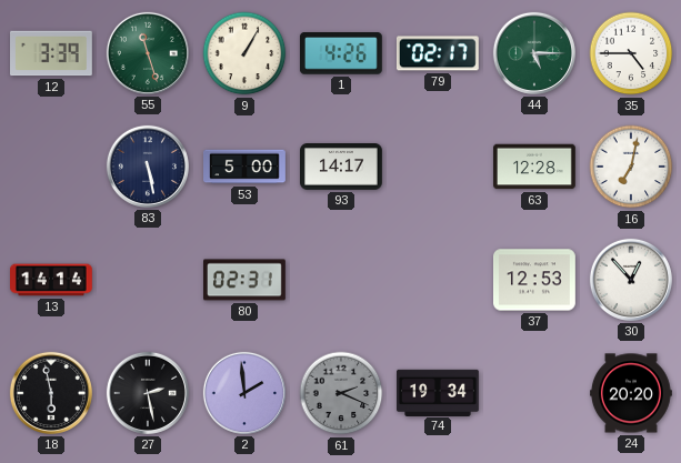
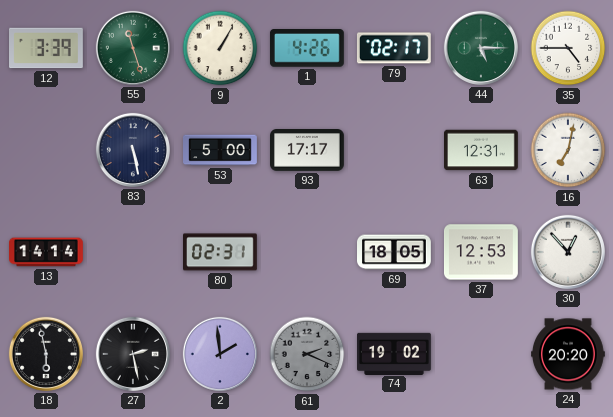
93: 14:17 -> 17:17 (308, 151)
63: 12:28 -> 12:31 (482, 150)
69: none -> 18:05 (395, 252)
74: 19:34 -> 19:02 (395, 353)
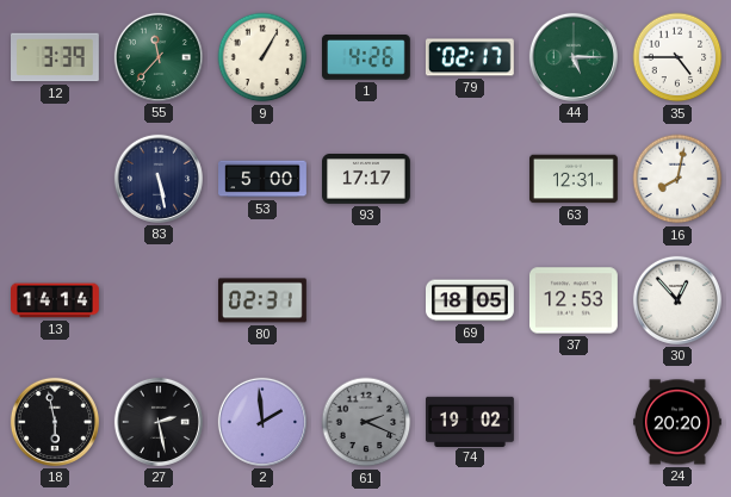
55: 11:27 -> 11:37 (159, 57)
16: 7:02 -> 8:02 (677, 179)
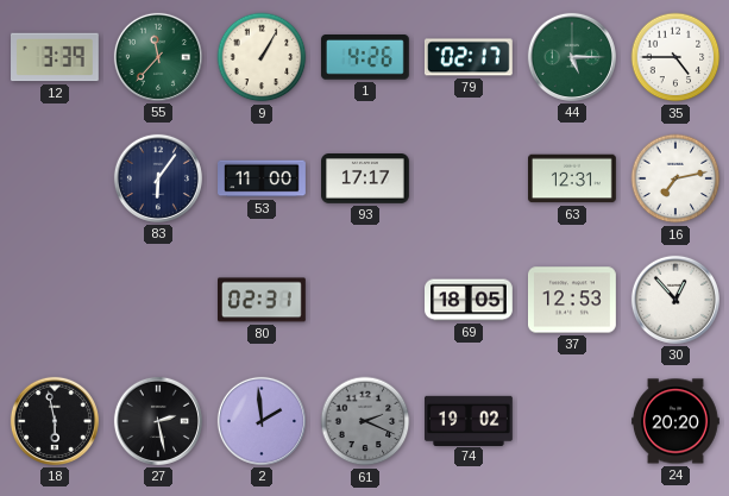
83: 5:28 -> 6:06 (158, 178)
53: 5:00 -> 11:00 (263, 178)
16: 8:02 -> 7:13 (675, 178)
13: 14:14 -> none (56, 300)
